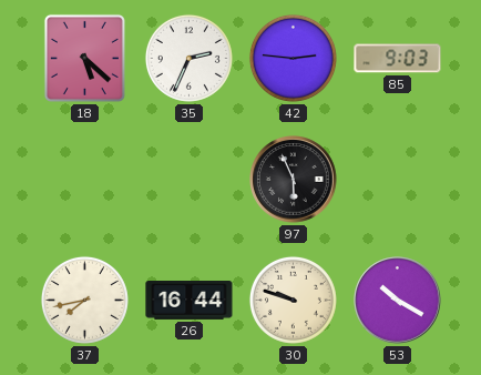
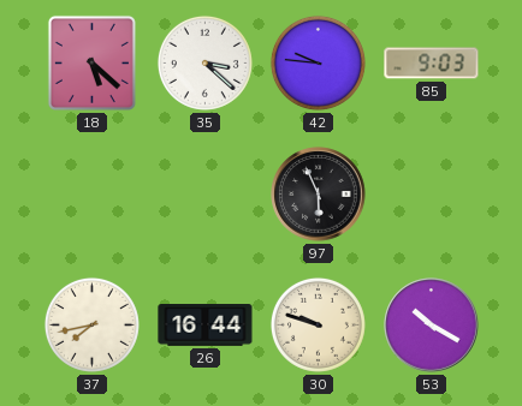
35: 2:34 -> 3:22 (204, 62)
42: 2:46 -> 9:46 (318, 62)
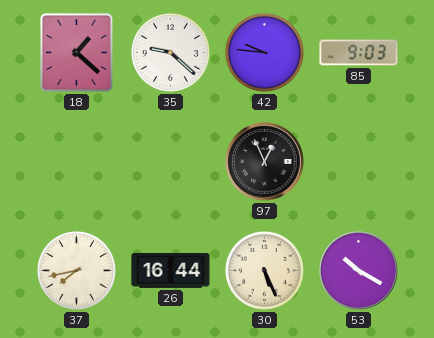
18: 5:22 -> 1:22 (76, 52)
35: 3:22 -> 9:22 (170, 52)
97: 5:56 -> 12:56 (265, 162)
30: 9:48 -> 5:26 (264, 270)
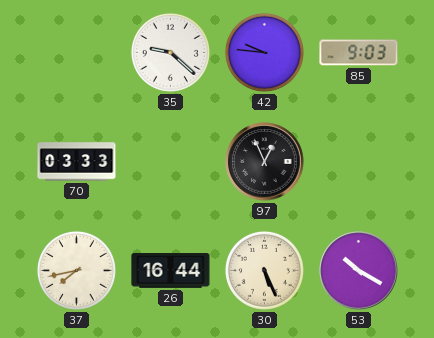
18: 1:22 -> none (76, 52)
70: none -> 03:33 (77, 162)
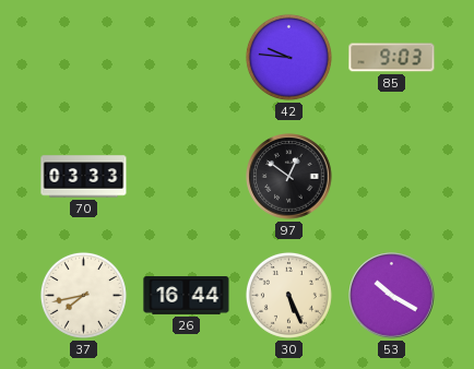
35: 9:22 -> none (170, 52)
97: 12:56 -> 12:51 (289, 177)
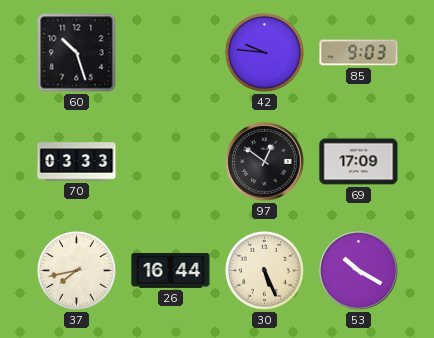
60: none -> 10:27 (77, 53)
69: none -> 17:09 (359, 162)
